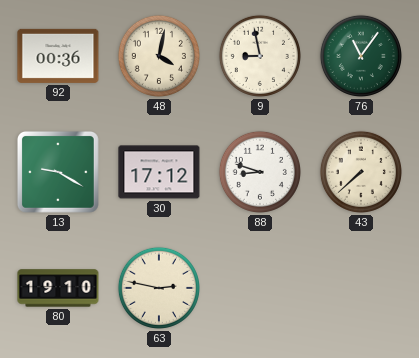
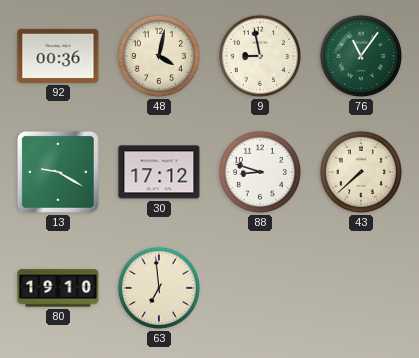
63: 2:47 -> 6:59 (159, 288)
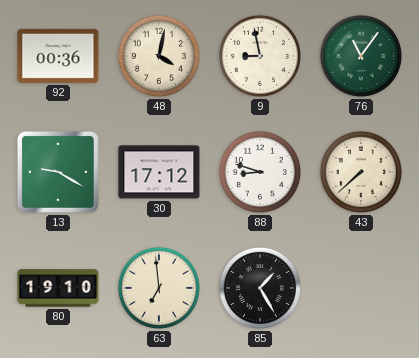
85: none -> 1:25 (260, 288)
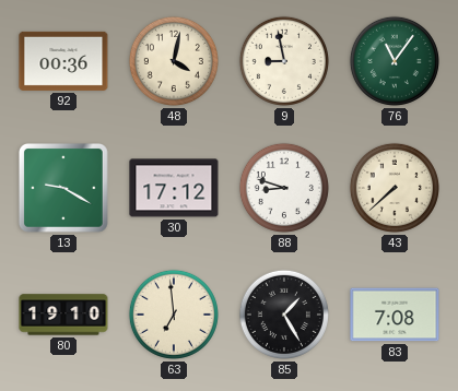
83: none -> 7:08 (395, 315)
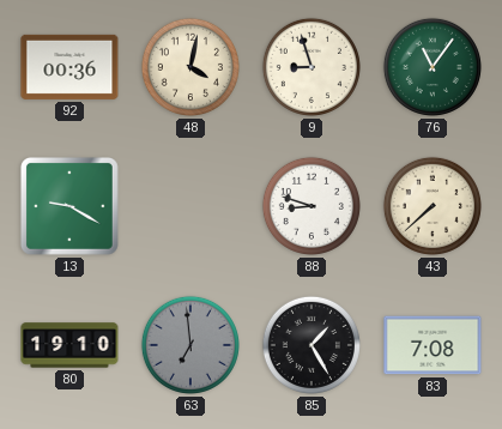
9: 8:58 -> 8:57 (312, 67)
30: 17:12 -> none (174, 188)
63 dial: cream -> grey (190, 345)
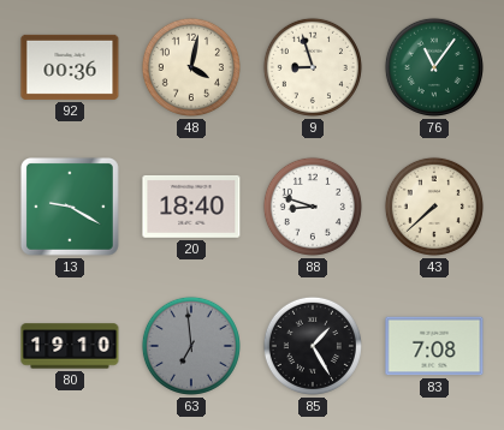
20: none -> 18:40 (191, 207)
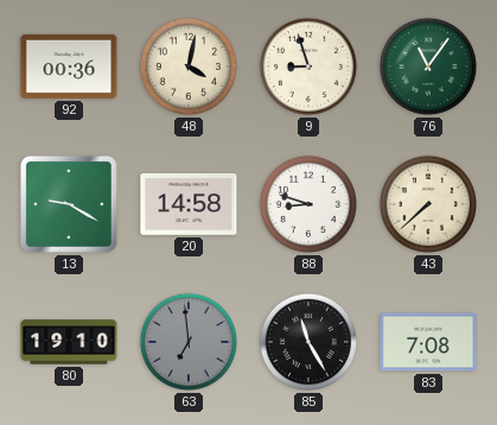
20: 18:40 -> 14:58 (189, 204)
85: 1:25 -> 11:25 (308, 342)
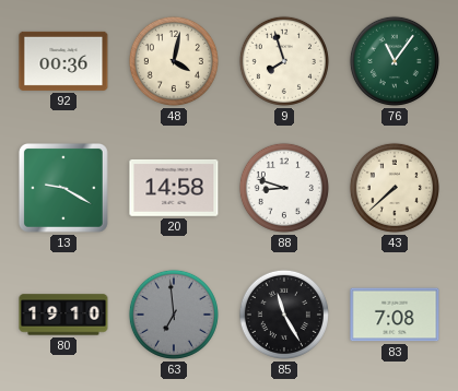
9: 8:57 -> 7:57 (284, 61)
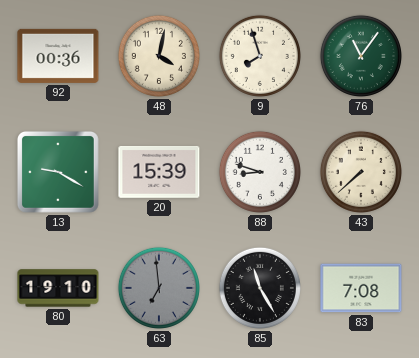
20: 14:58 -> 15:39 (159, 172)
